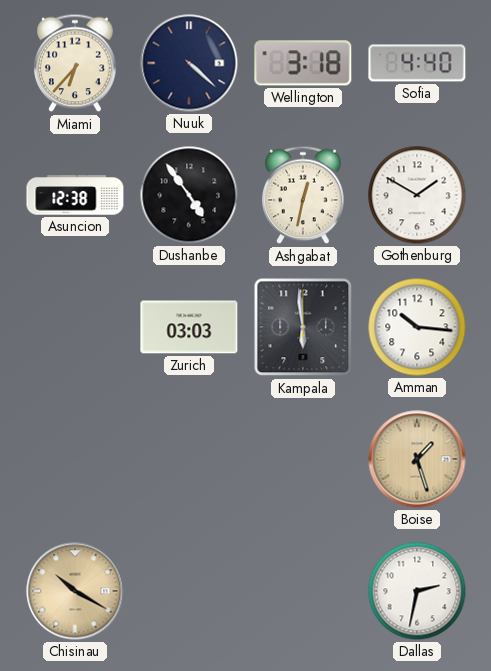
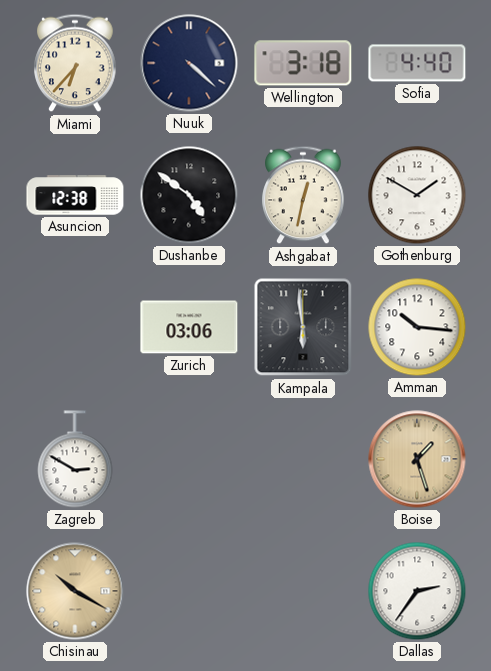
Dushanbe: 4:54 -> 4:51 (189, 195)
Zurich: 03:03 -> 03:06 (189, 327)
Zagreb: none -> 2:50 (75, 459)
Dallas: 2:32 -> 2:36 (417, 591)
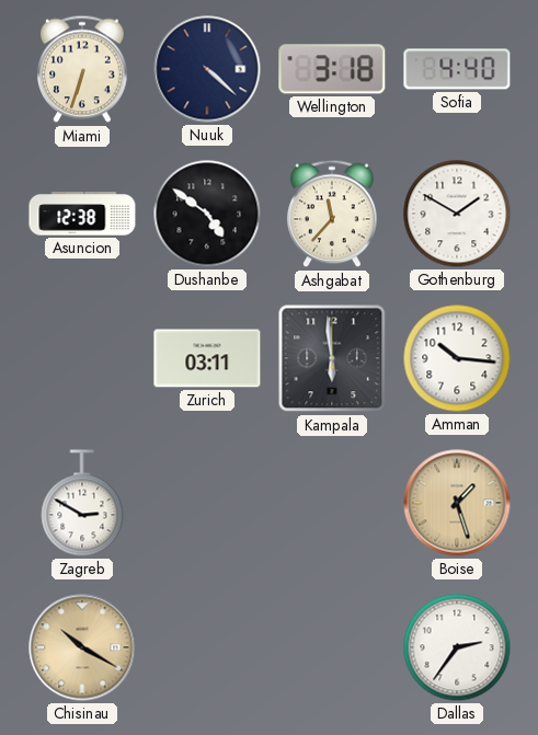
Miami: 6:37 -> 6:33 (82, 69)
Ashgabat: 12:32 -> 11:37 (332, 214)
Zurich: 03:06 -> 03:11 (207, 358)
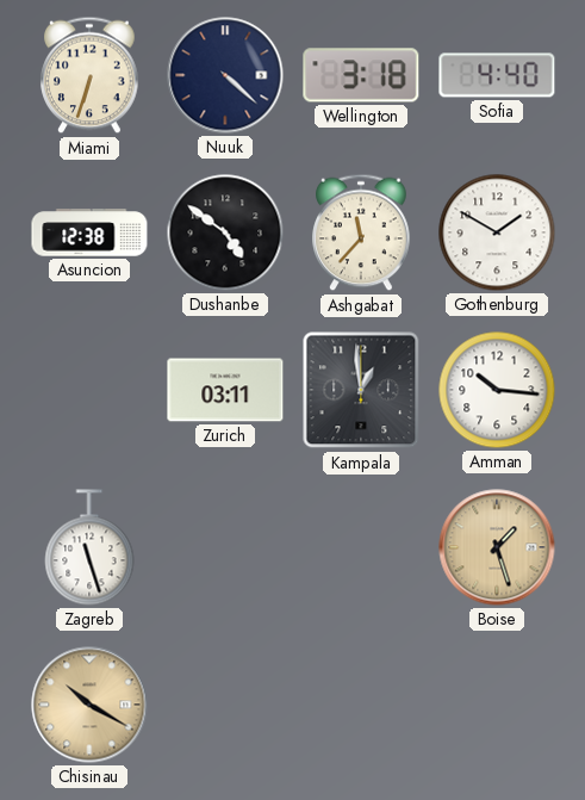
Kampala: 5:59 -> 12:59 (361, 390)
Zagreb: 2:50 -> 11:27 (89, 547)
Dallas: 2:36 -> none (457, 647)
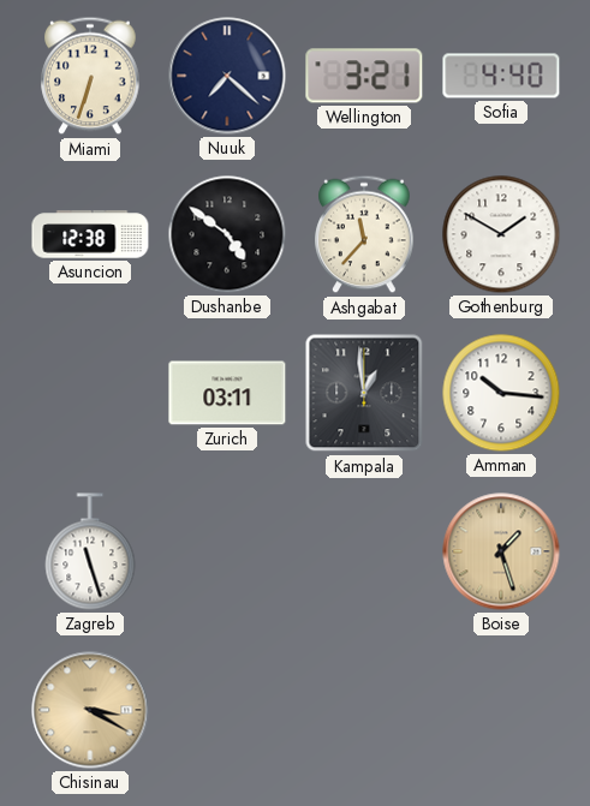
Nuuk: 4:22 -> 7:22 (227, 76)
Wellington: 3:18 -> 3:21 (364, 76)
Chisinau: 10:20 -> 3:20 (90, 710)
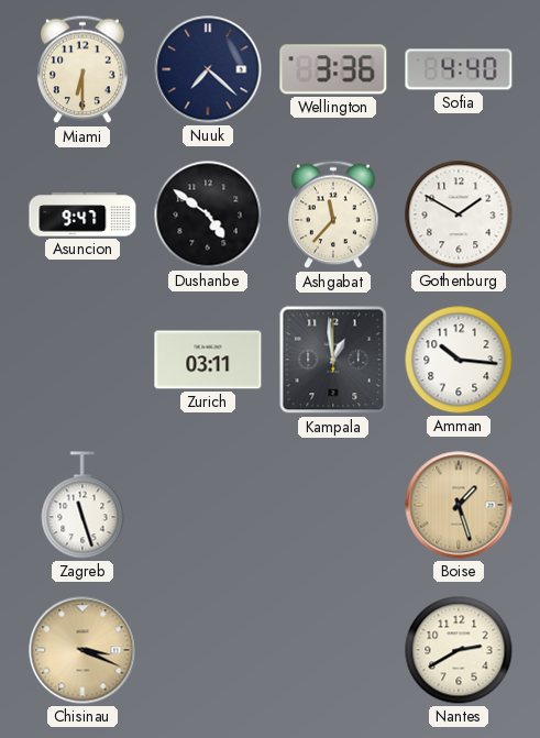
Miami: 6:33 -> 6:30 (82, 69)
Wellington: 3:21 -> 3:36 (333, 69)
Asuncion: 12:38 -> 9:47 (82, 214)
Chisinau: 3:20 -> 3:19 (82, 650)
Nantes: none -> 2:40 (459, 650)
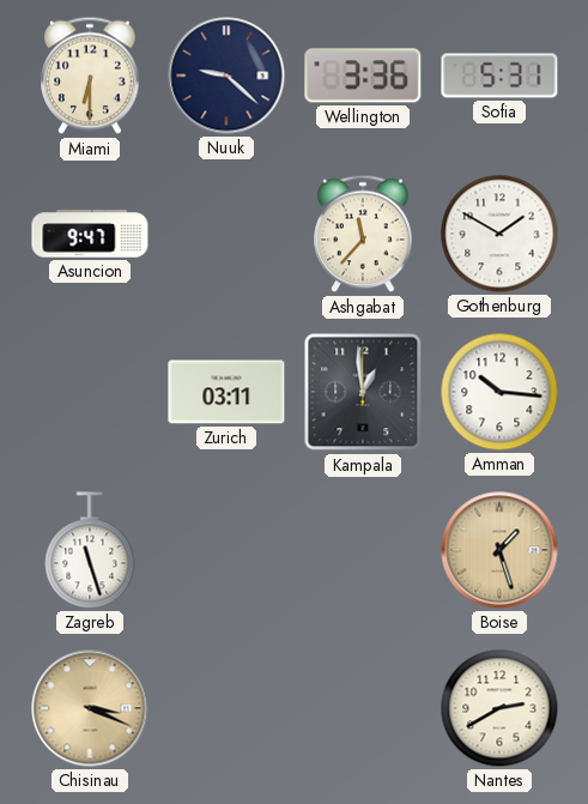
Nuuk: 7:22 -> 9:22 (226, 75)
Sofia: 4:40 -> 5:31 (499, 75)
Dushanbe: 4:51 -> none (208, 214)
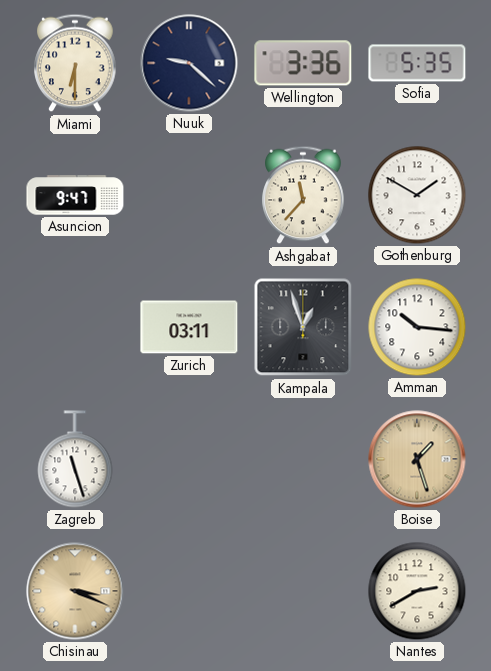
Sofia: 5:31 -> 5:35 (417, 63)
Kampala: 12:59 -> 12:57 (303, 327)
